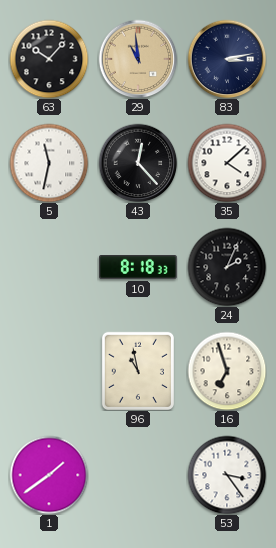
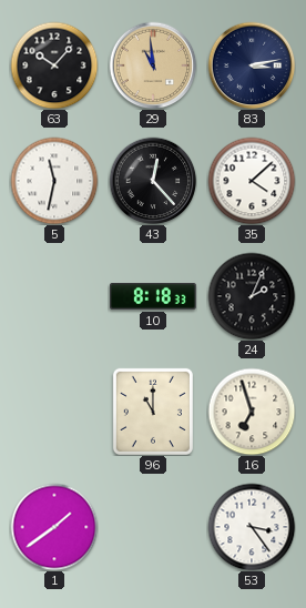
96: 10:58 -> 11:00 (153, 412)
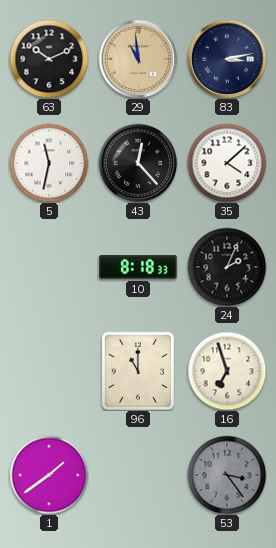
63: 10:07 -> 10:11 (49, 59)
53 dial: white -> grey (227, 475)
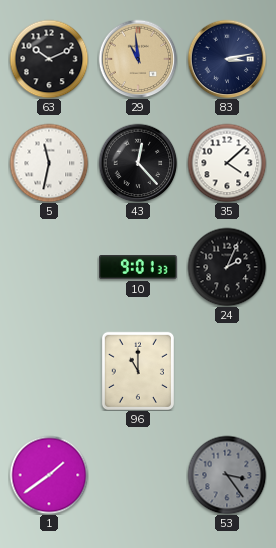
10: 8:18 -> 9:01 (138, 268)
16: 6:57 -> none (227, 371)
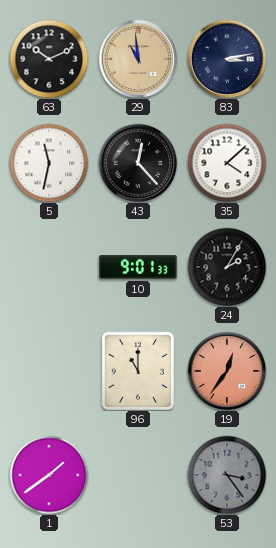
24: 2:04 -> 2:05 (227, 267)
19: none -> 12:36 (227, 371)
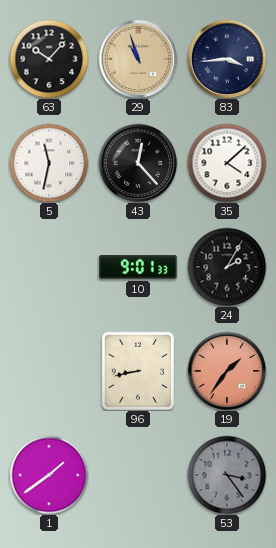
63: 10:11 -> 10:07 (49, 59)
29: 10:59 -> 10:57 (138, 59)
83: 3:13 -> 3:44 (227, 59)
96: 11:00 -> 8:43 (138, 371)
19: 12:36 -> 1:36 (227, 371)
